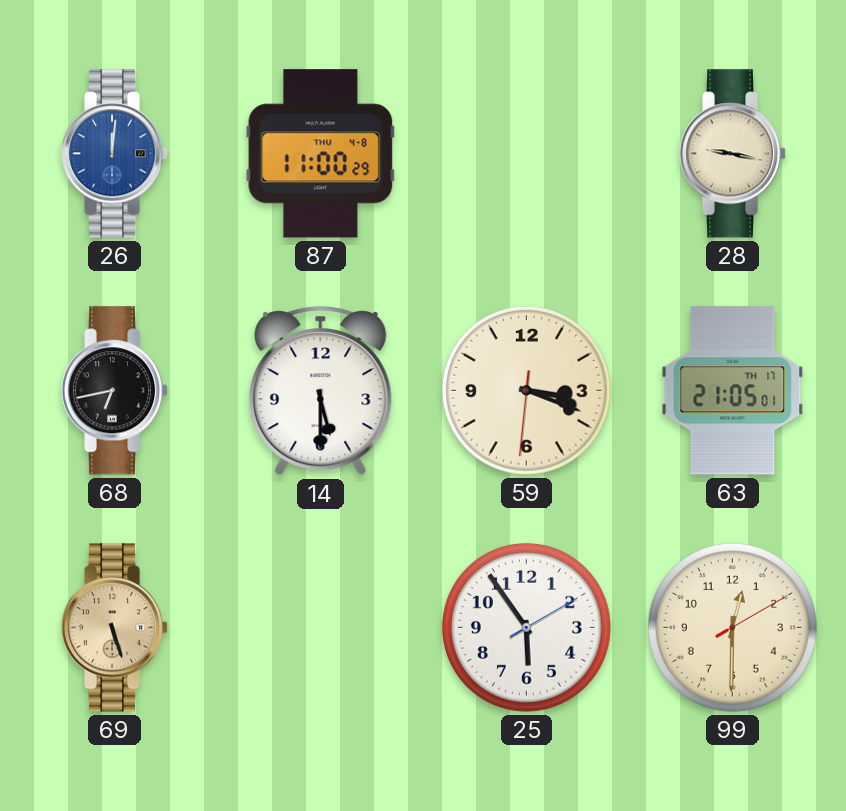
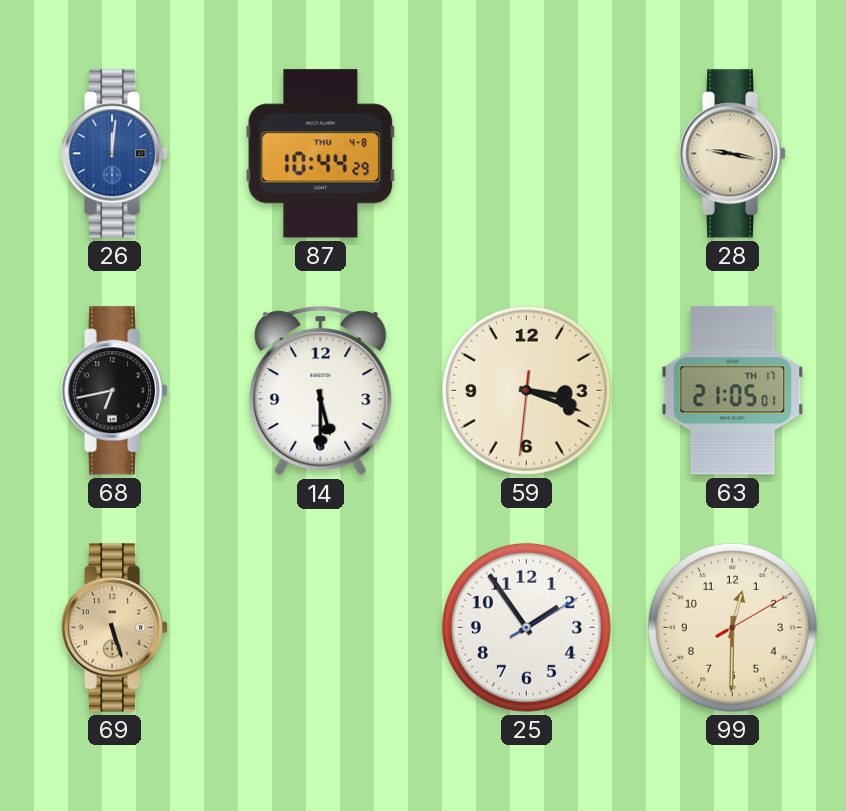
87: 11:00 -> 10:44 (321, 154)
25: 5:54 -> 1:54 (526, 627)
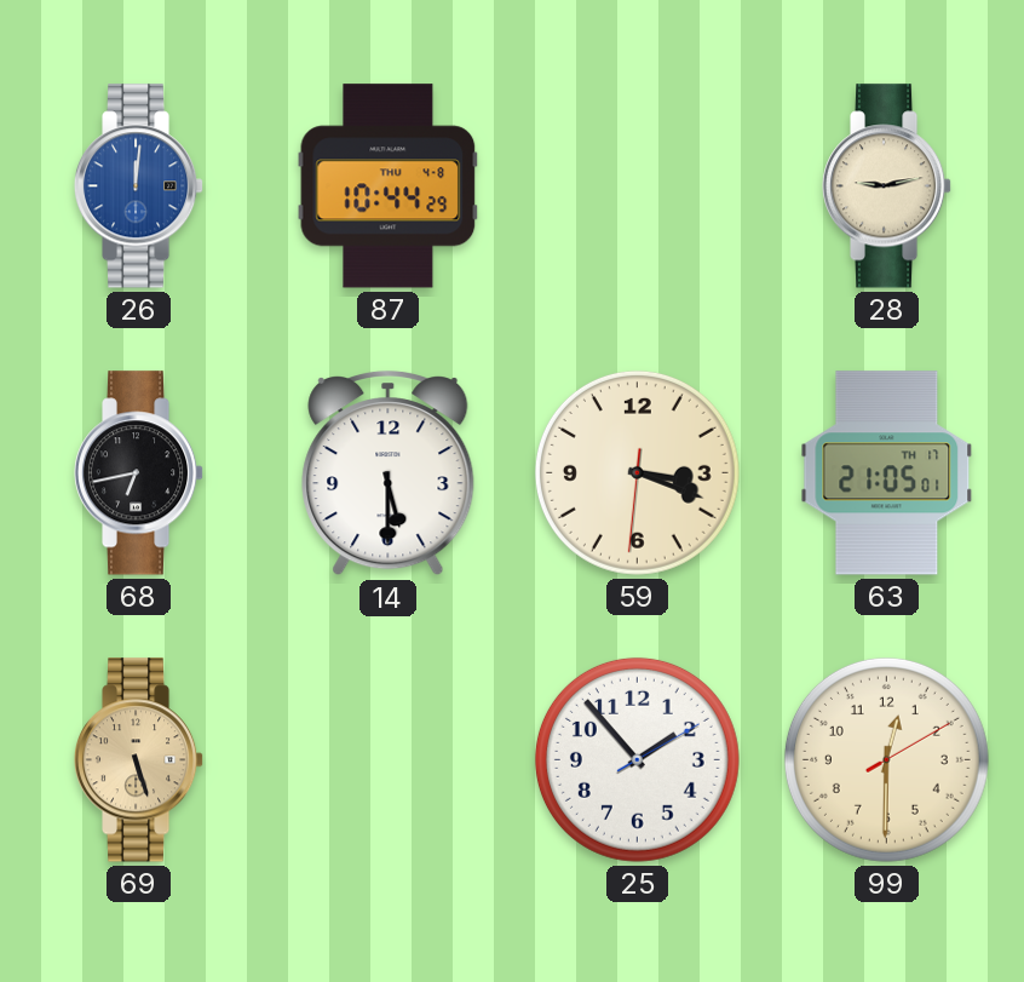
28: 9:17 -> 9:13 (887, 186)
25: 1:54 -> 1:53 (637, 759)
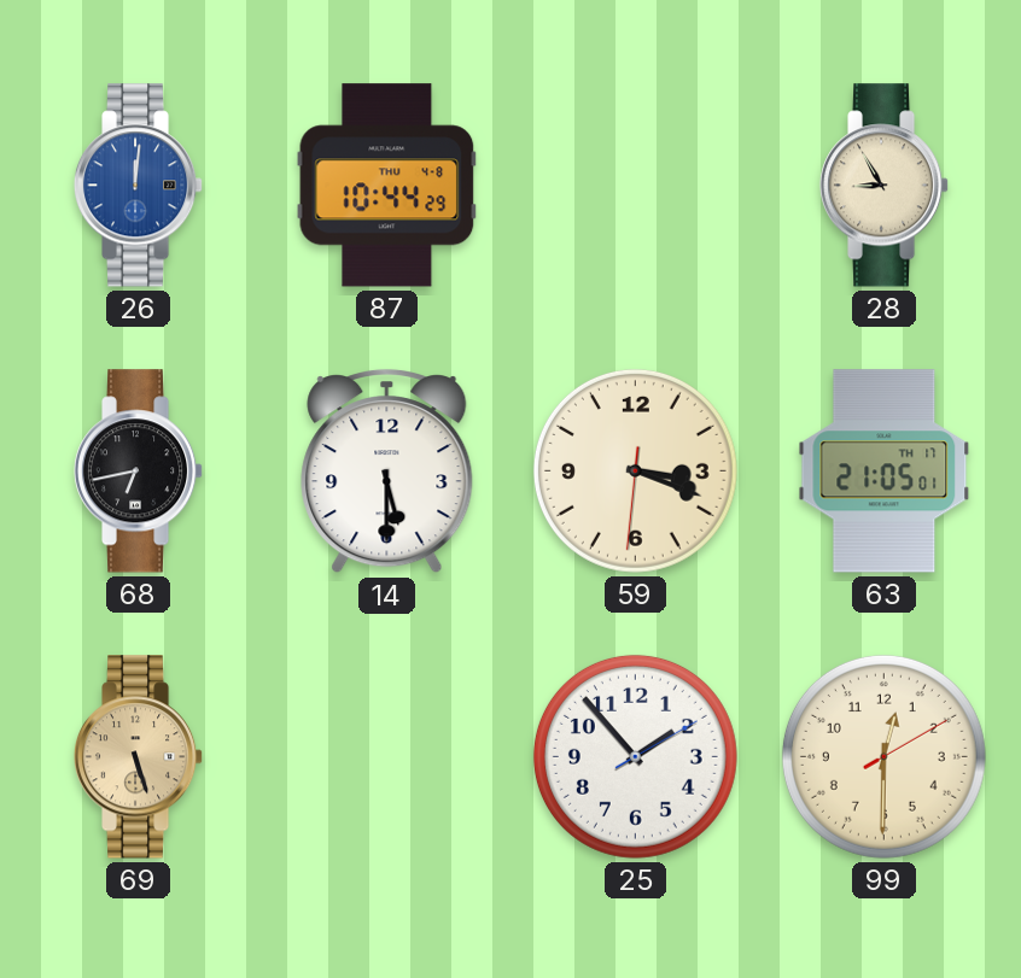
28: 9:13 -> 8:55 (885, 186)
